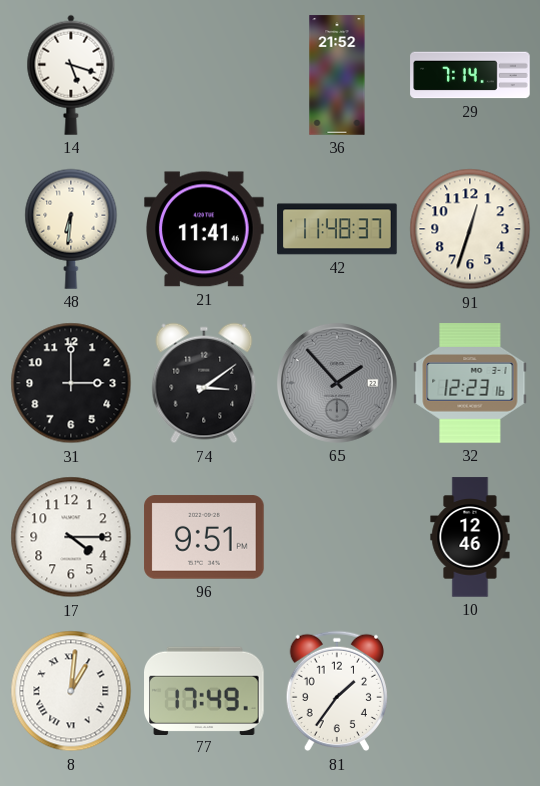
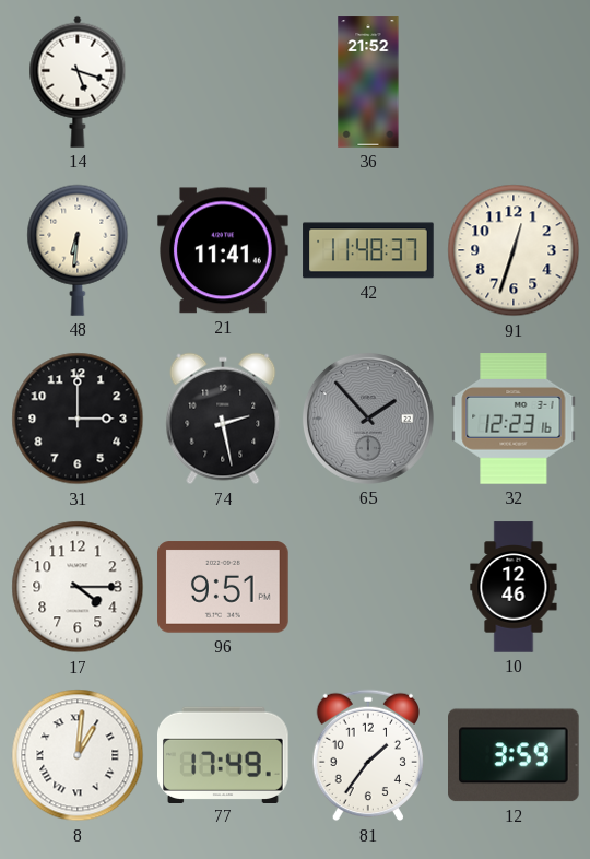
29: 7:14 -> none (470, 75)
74: 3:09 -> 2:28 (223, 419)
12: none -> 3:59 (515, 755)
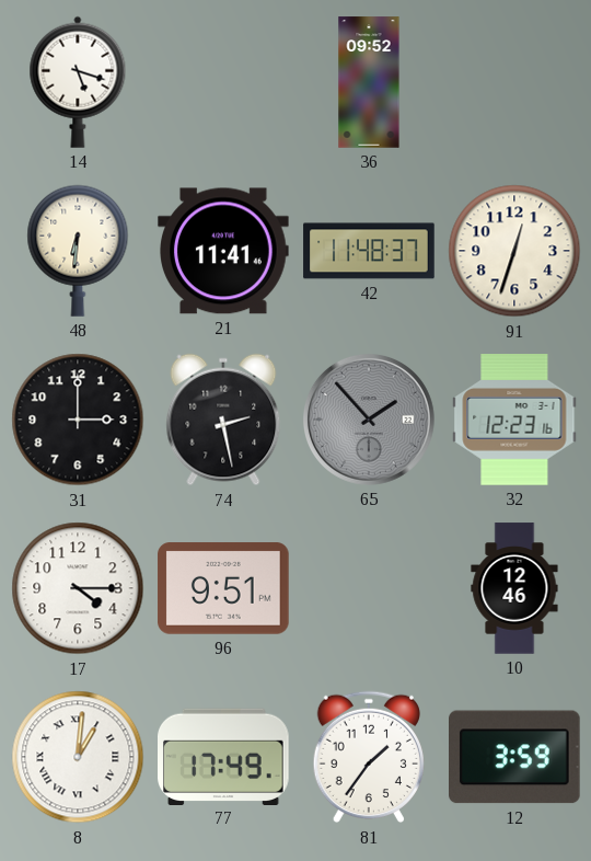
36: 21:52 -> 09:52 (369, 82)
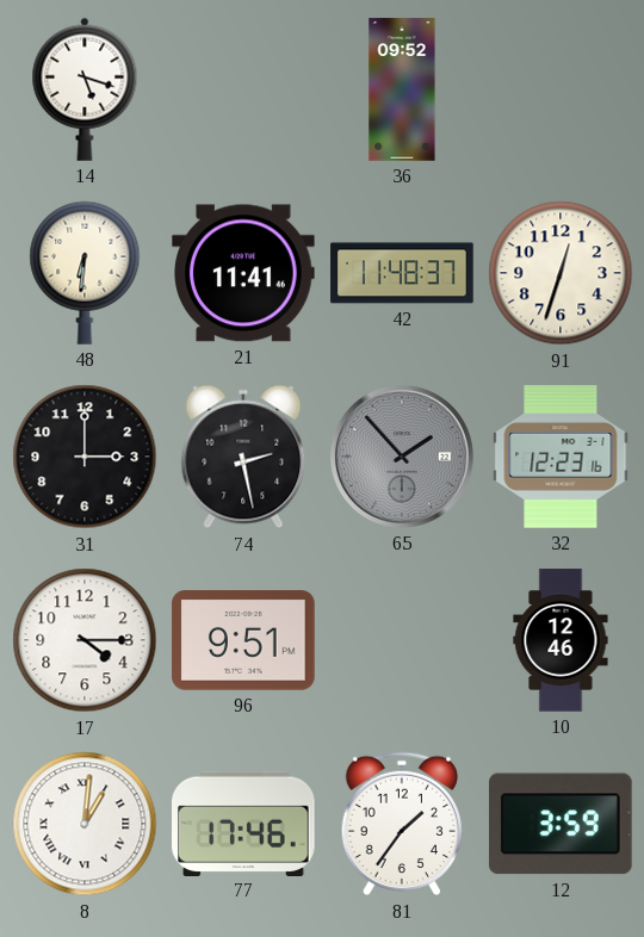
77: 17:49 -> 17:46 (243, 823)
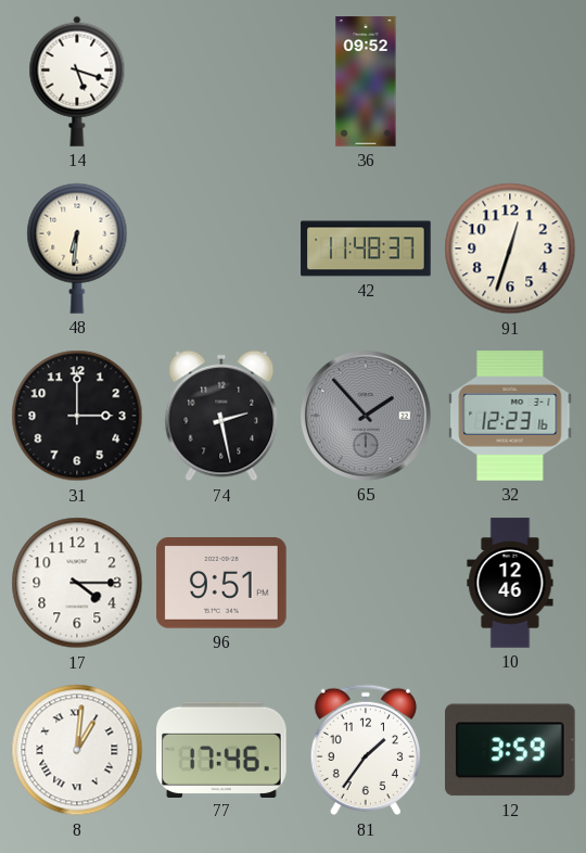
21: 11:41 -> none (243, 273)
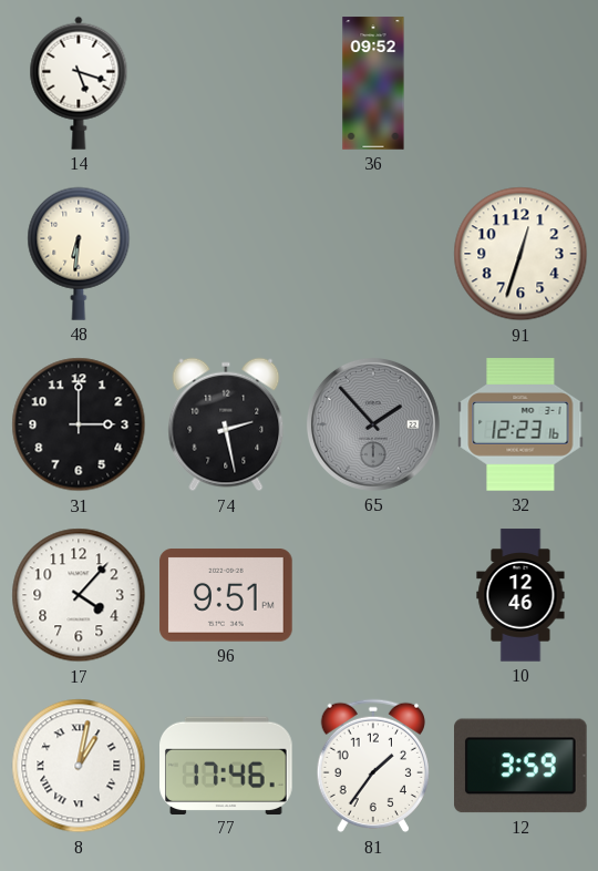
42: 11:48 -> none (366, 249)
17: 4:15 -> 4:07 (79, 595)
8: 1:01 -> 1:02 (79, 766)
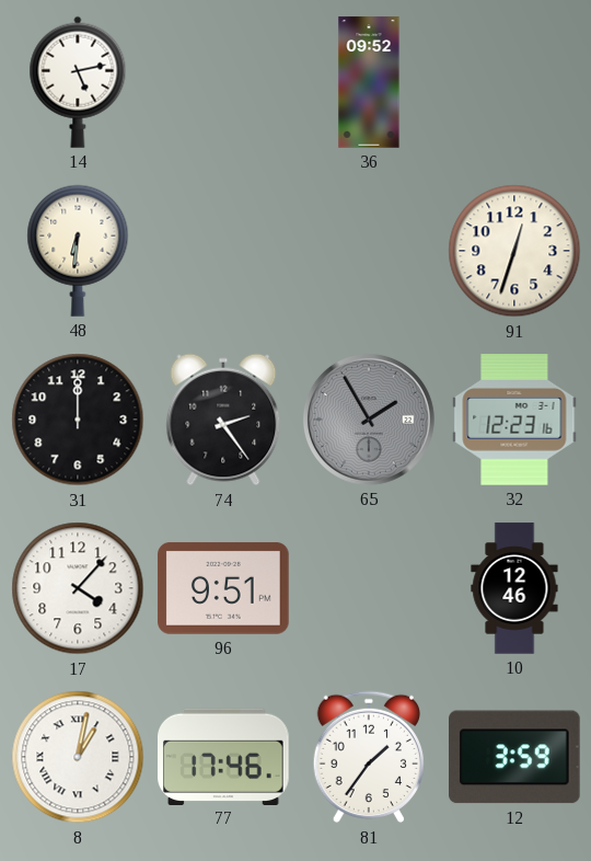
14: 5:18 -> 5:13 (78, 82)
31: 3:00 -> 12:00 (78, 420)
74: 2:28 -> 2:24 (223, 420)
65: 1:53 -> 1:55 (369, 420)
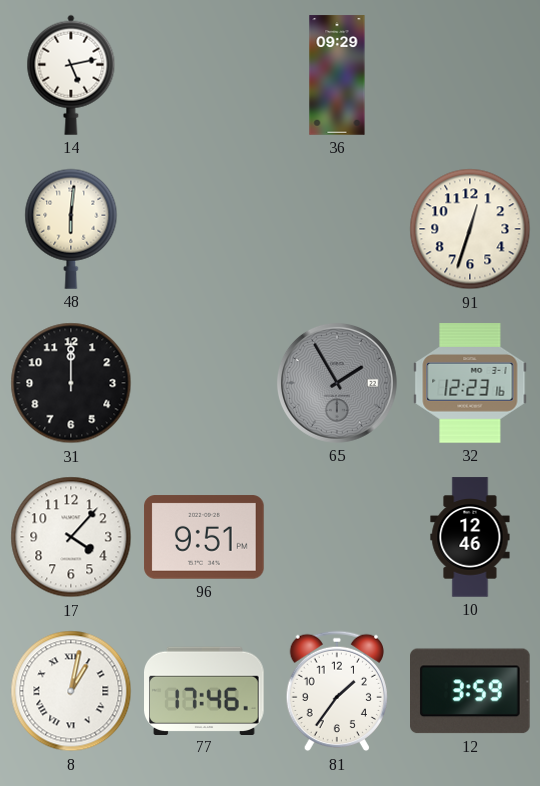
36: 09:52 -> 09:29 (337, 75)
48: 6:31 -> 6:01 (71, 229)
74: 2:24 -> none (223, 420)
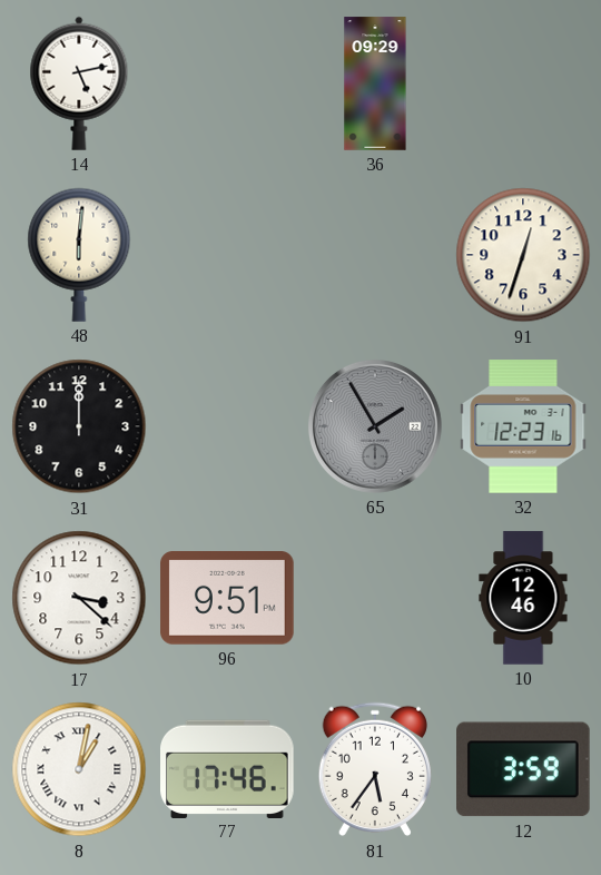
17: 4:07 -> 3:22 (79, 598)
81: 1:36 -> 5:36 (374, 769)
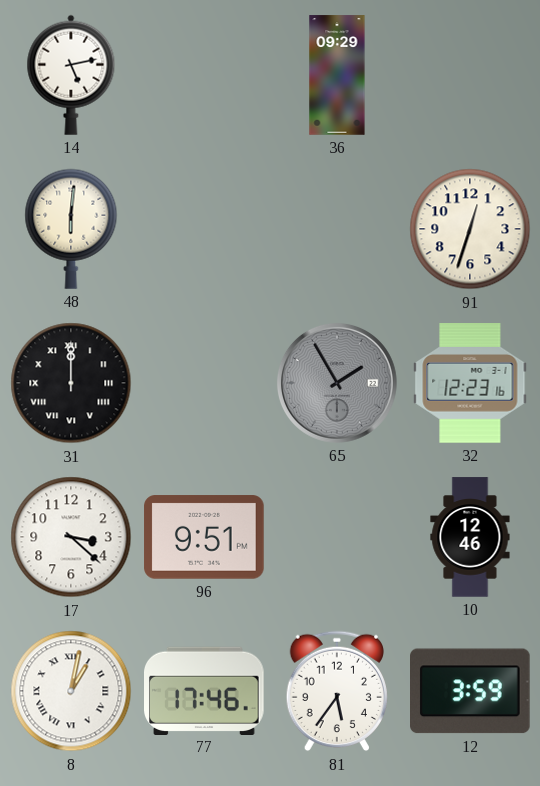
31 numerals: Arabic -> Roman (71, 383)
